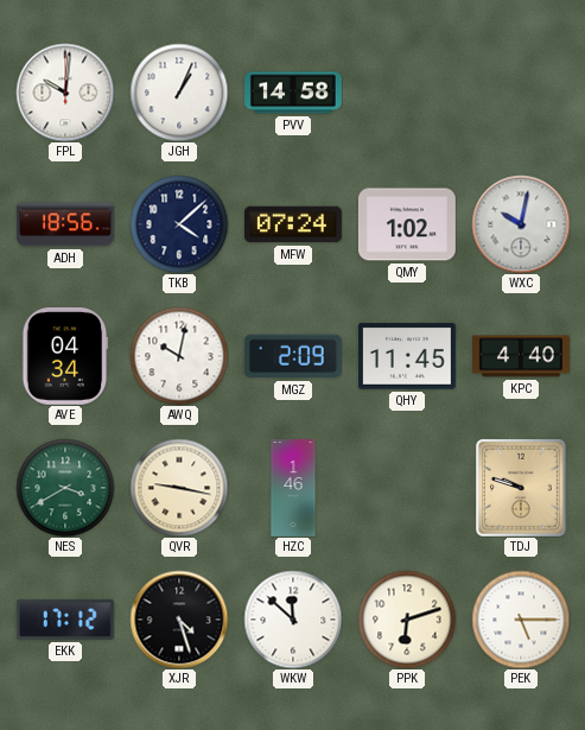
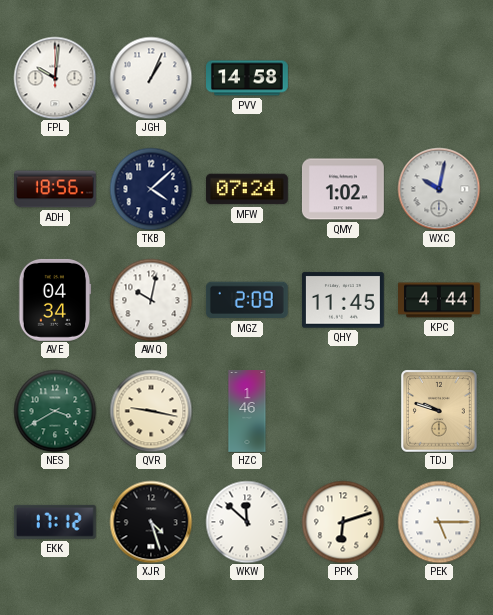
KPC: 4:40 -> 4:44 (440, 300)
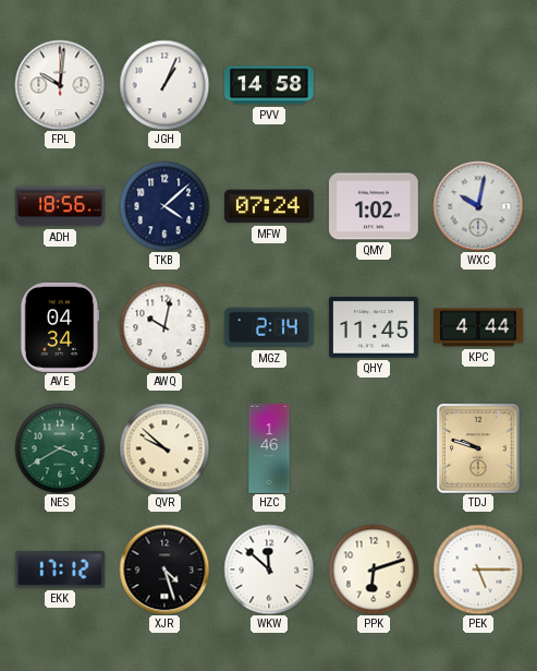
MGZ: 2:09 -> 2:14 (269, 327)
QVR: 9:17 -> 9:52 (164, 448)
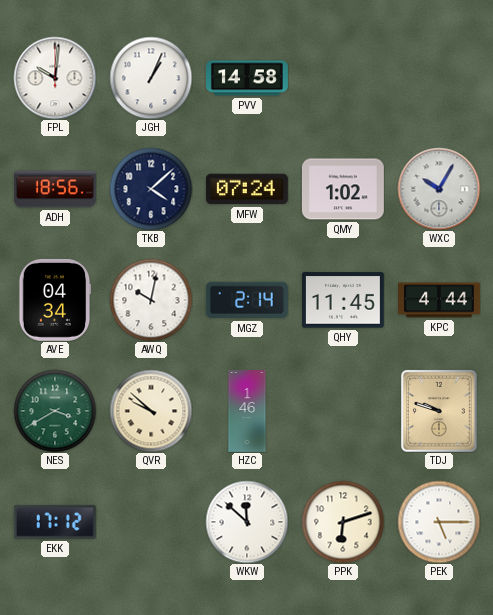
WXC: 10:02 -> 10:05 (439, 189)
XJR: 4:27 -> none (164, 570)
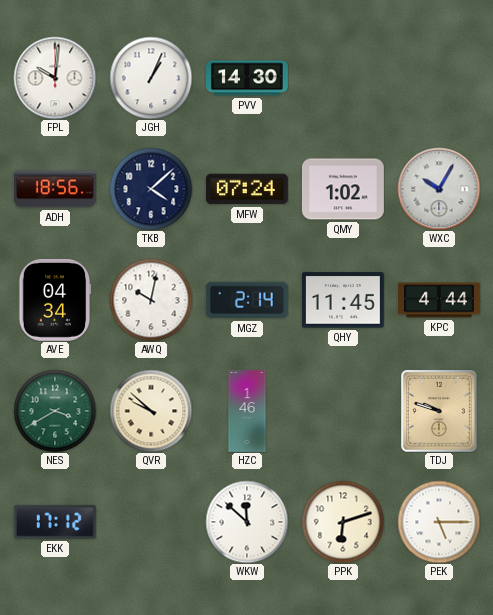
PVV: 14:58 -> 14:30 (248, 78)
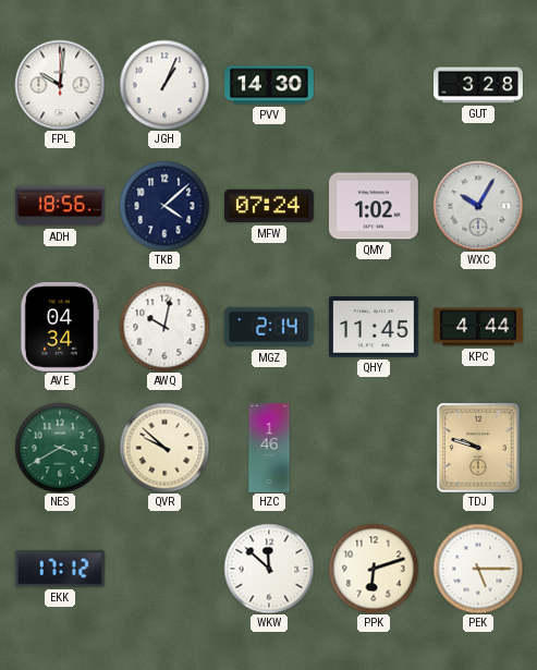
GUT: none -> 3:28 (479, 85)
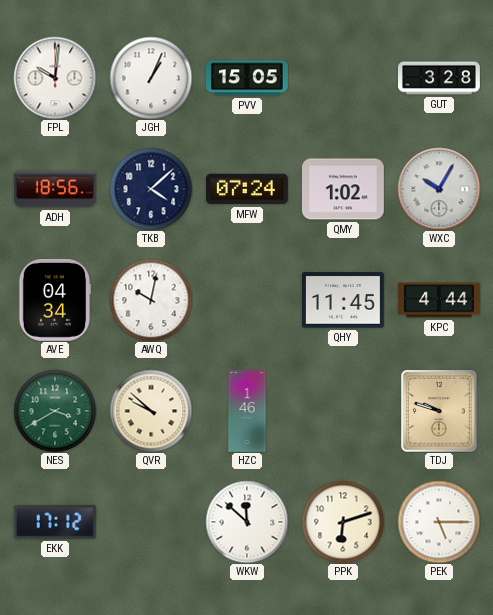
PVV: 14:30 -> 15:05 (248, 78)
MGZ: 2:14 -> none (269, 327)
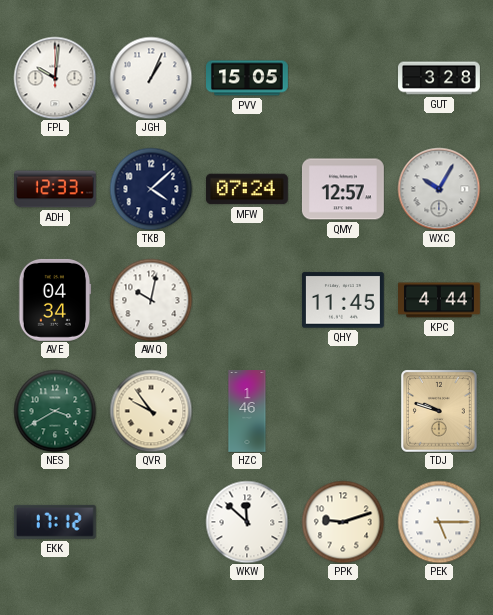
ADH: 18:56 -> 12:33 (56, 189)
QMY: 1:02 -> 12:57 (343, 189)
QVR: 9:52 -> 9:54 (151, 411)
PPK: 6:12 -> 9:12 (343, 522)
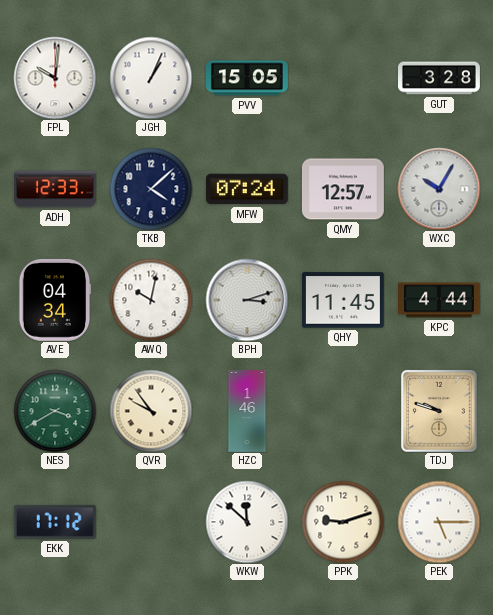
BPH: none -> 3:12 (247, 300)
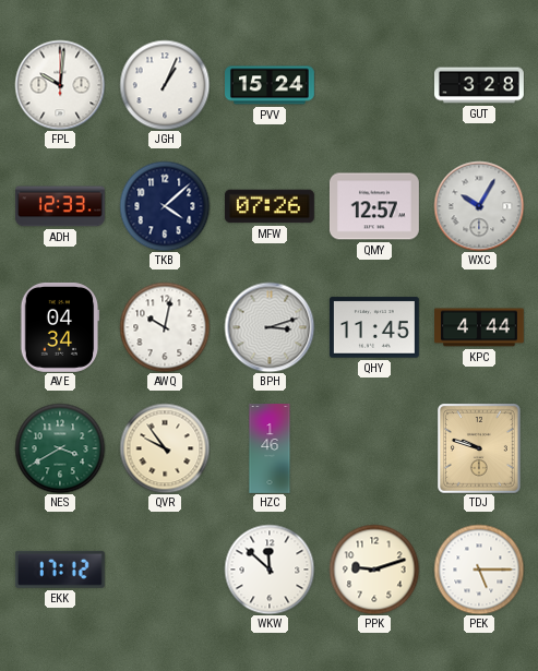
PVV: 15:05 -> 15:24 (271, 85)
MFW: 07:24 -> 07:26 (270, 206)
